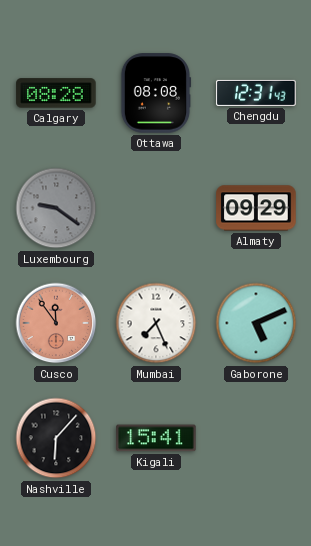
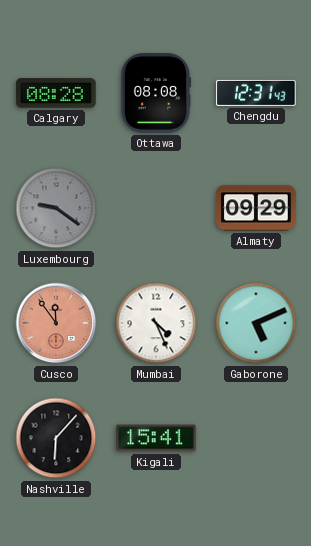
Mumbai: 7:26 -> 4:26 (156, 323)
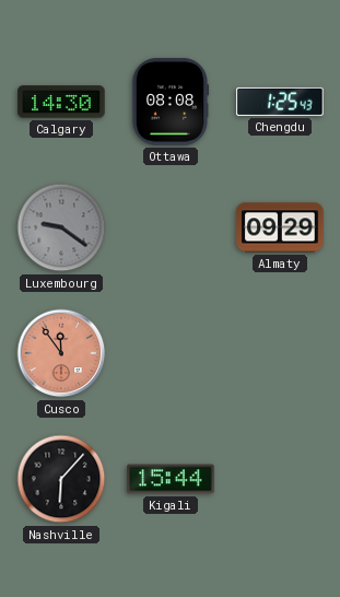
Calgary: 08:28 -> 14:30 (61, 102)
Chengdu: 12:31 -> 1:25 (280, 102)
Mumbai: 4:26 -> none (156, 323)
Gaborone: 5:11 -> none (256, 323)
Kigali: 15:41 -> 15:44 (171, 479)
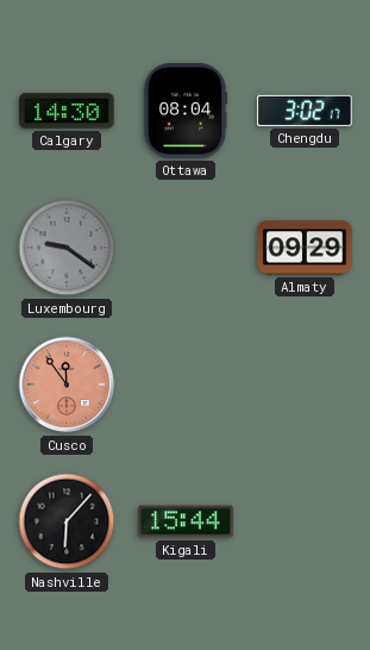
Ottawa: 08:08 -> 08:04 (186, 111)
Chengdu: 1:25 -> 3:02 (305, 111)
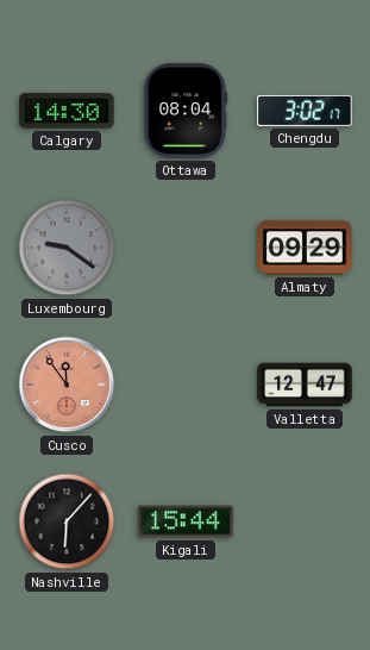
Valletta: none -> 12:47 (305, 385)
